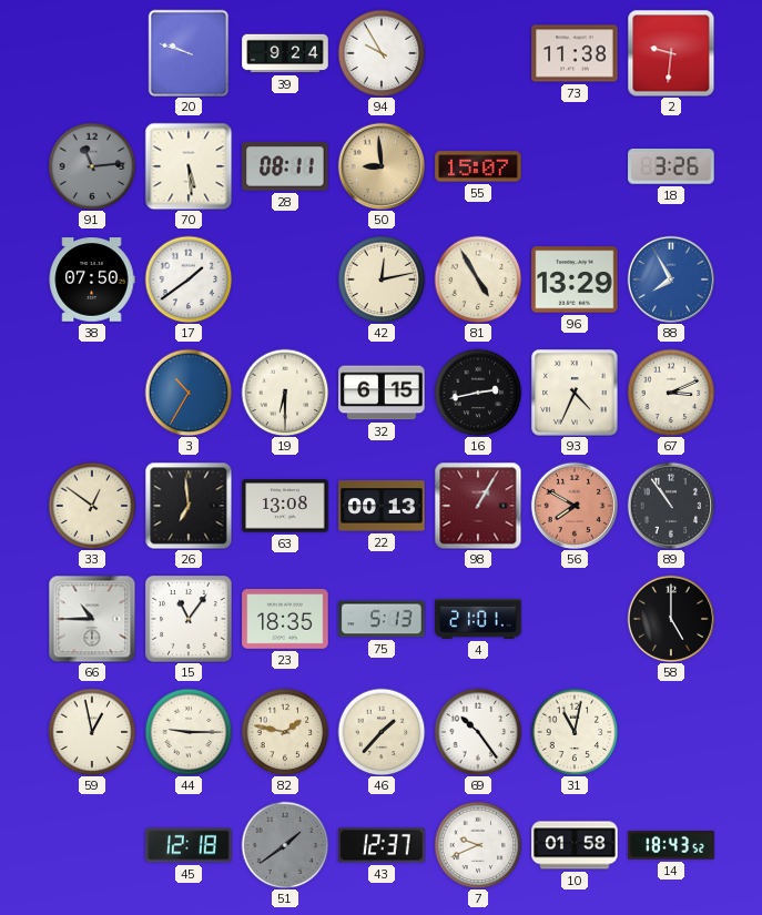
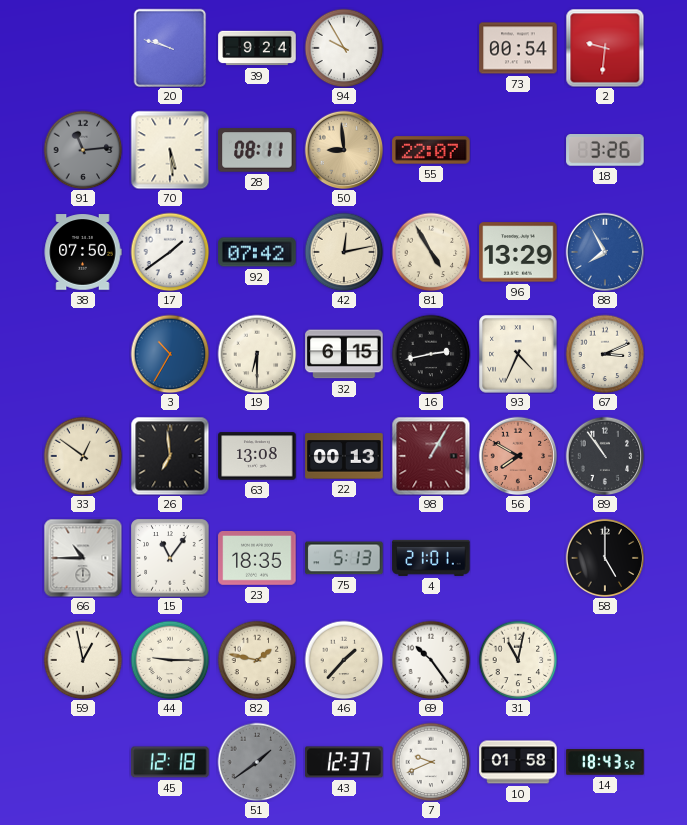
73: 11:38 -> 00:54 (518, 48)
55: 15:07 -> 22:07 (431, 150)
92: none -> 07:42 (257, 252)
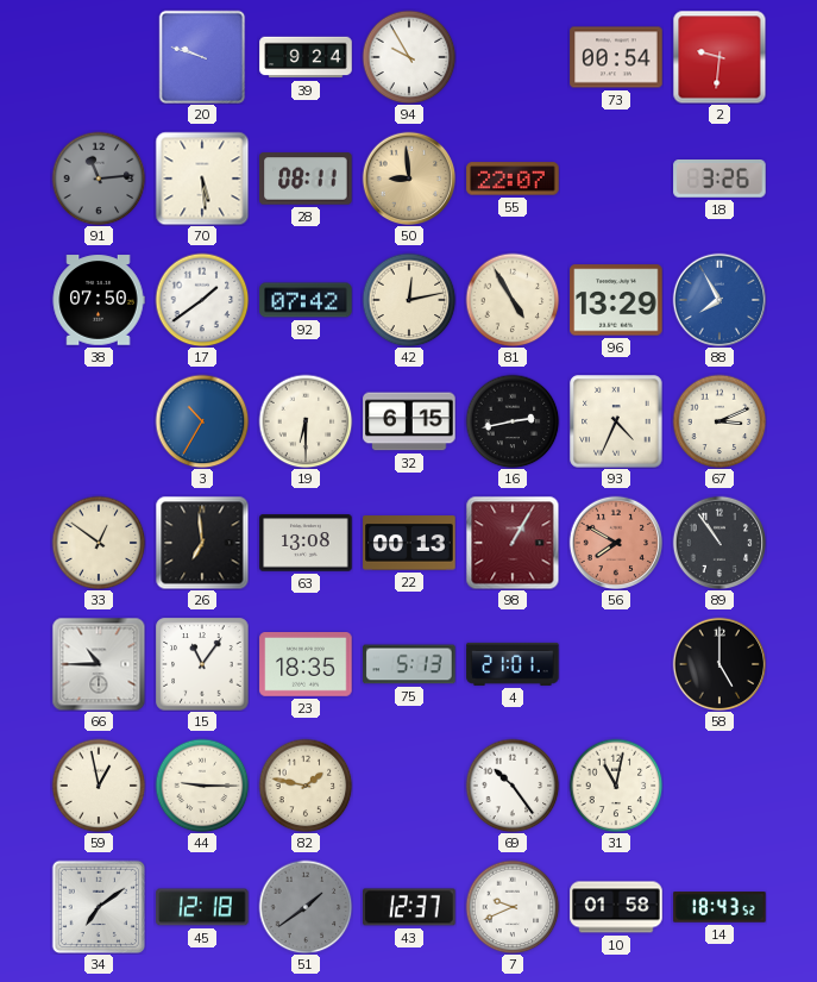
46: 1:37 -> none (344, 660)
34: none -> 7:09 (98, 906)
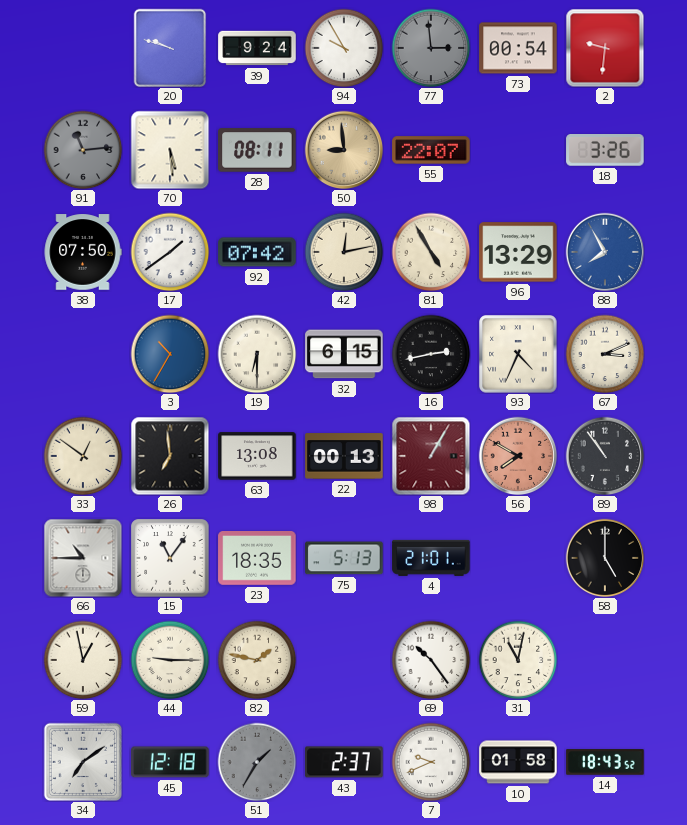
77: none -> 2:59 (431, 48)
51: 1:39 -> 1:35 (257, 762)
43: 12:37 -> 2:37 (344, 762)
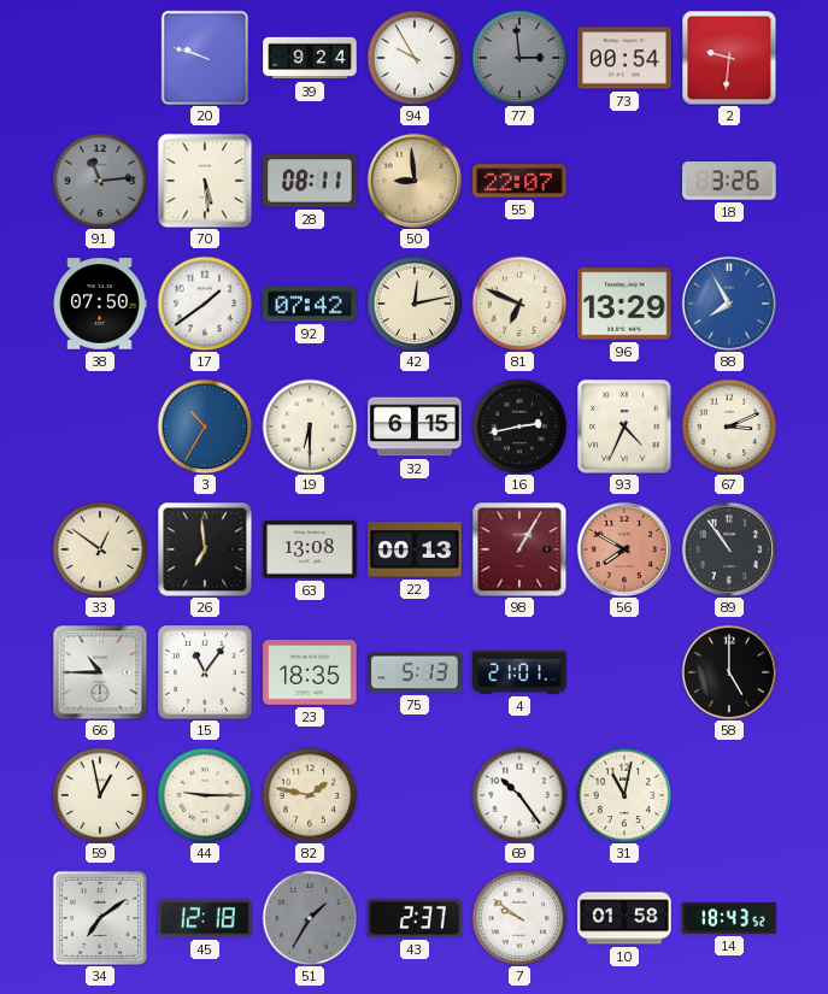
81: 4:55 -> 6:49 (519, 304)
7: 9:41 -> 9:51 (519, 918)
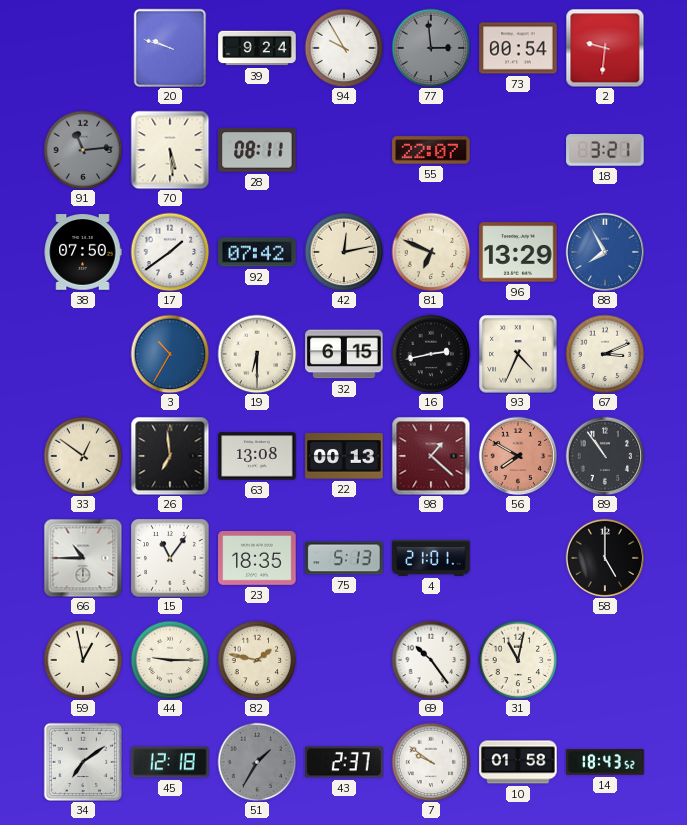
50: 8:59 -> none (415, 181)
18: 3:26 -> 3:21 (605, 151)
98: 1:05 -> 1:22 (431, 456)
